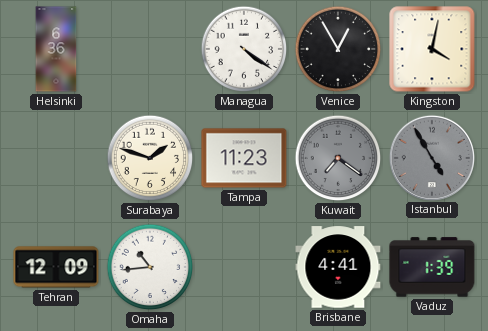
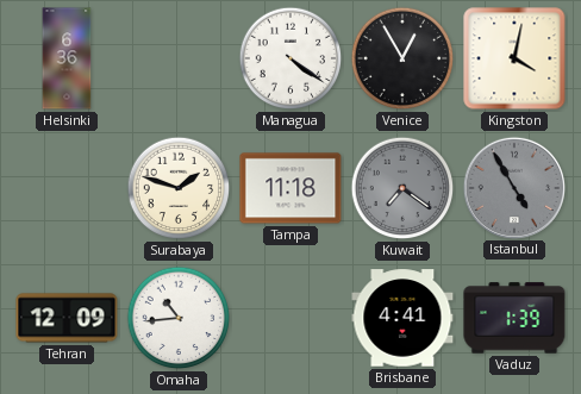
Tampa: 11:23 -> 11:18 (290, 188)
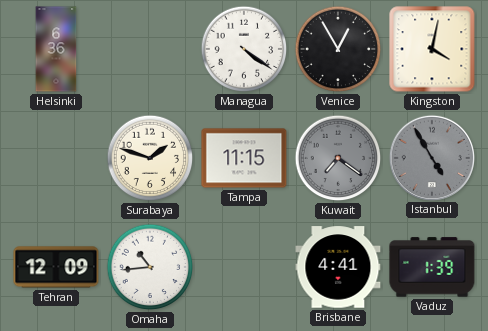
Tampa: 11:18 -> 11:15 (244, 158)
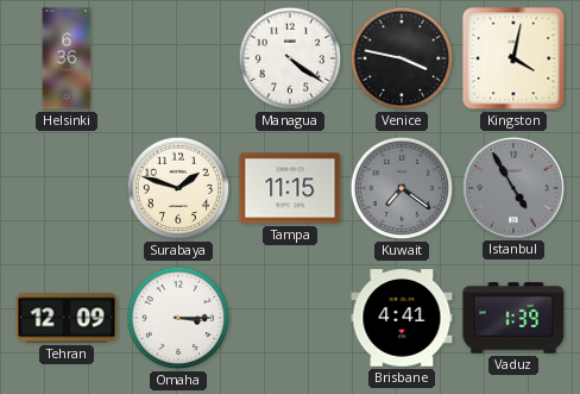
Venice: 12:55 -> 3:47 (402, 58)
Omaha: 10:44 -> 3:15 (178, 318)
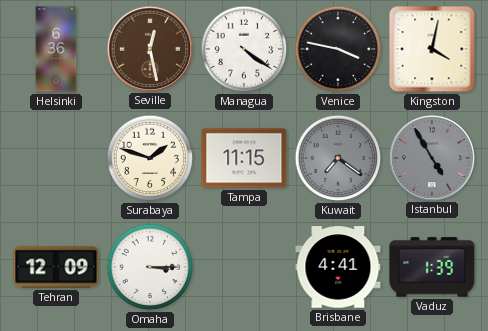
Seville: none -> 12:28 (149, 48)
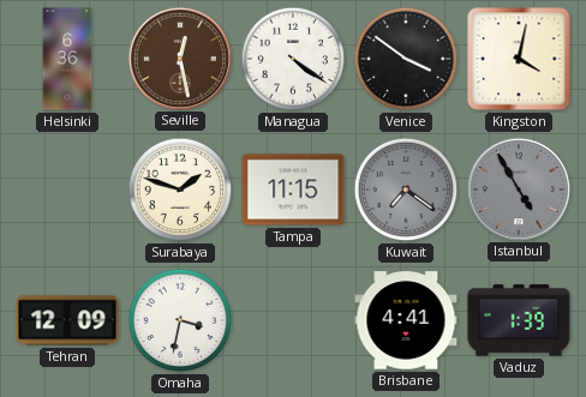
Venice: 3:47 -> 3:51 (406, 59)
Omaha: 3:15 -> 3:32 (180, 320)
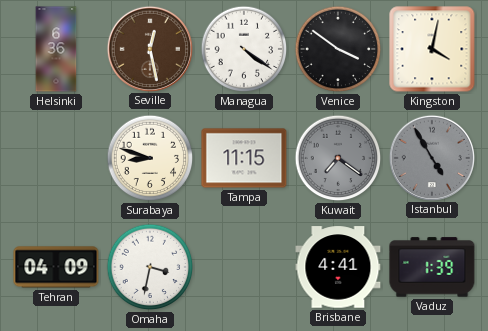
Surabaya: 1:48 -> 8:48 (150, 158)
Tehran: 12:09 -> 04:09 (56, 267)
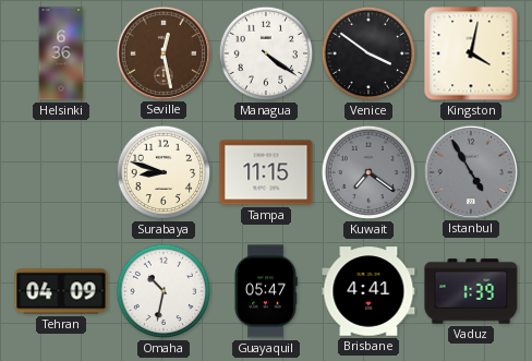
Omaha: 3:32 -> 10:32 (164, 291)
Guayaquil: none -> 05:47 (266, 291)
